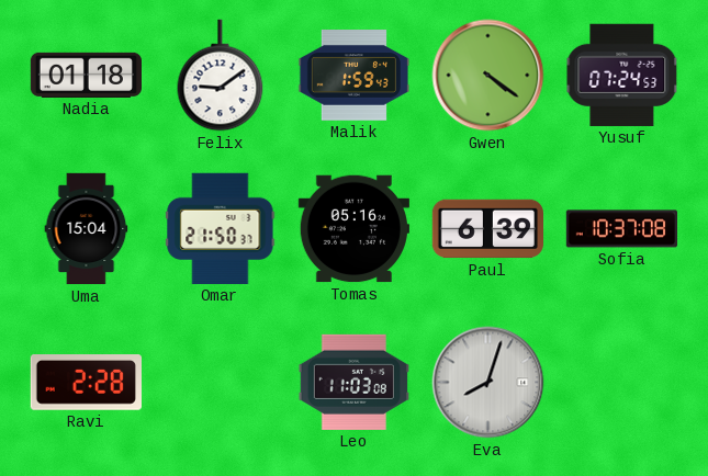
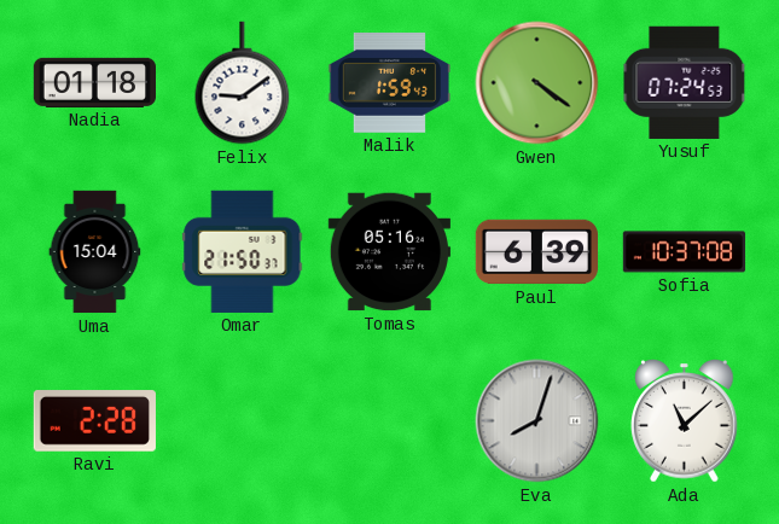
Leo: 11:03 -> none (353, 382)
Ada: none -> 11:08 (685, 421)
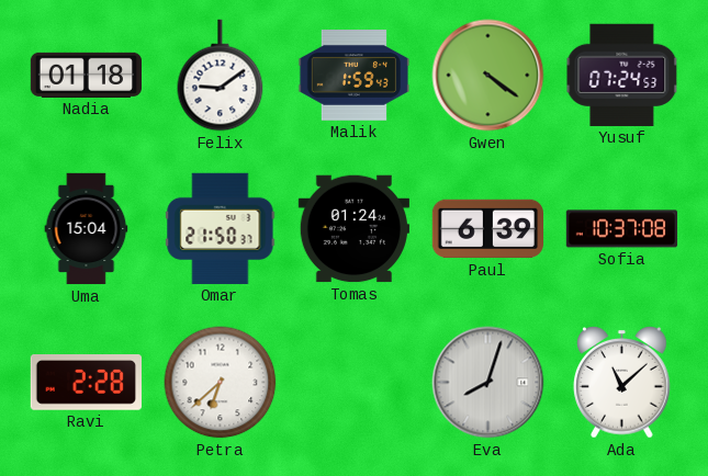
Tomas: 05:16 -> 01:24 (353, 229)
Petra: none -> 6:38 (221, 383)
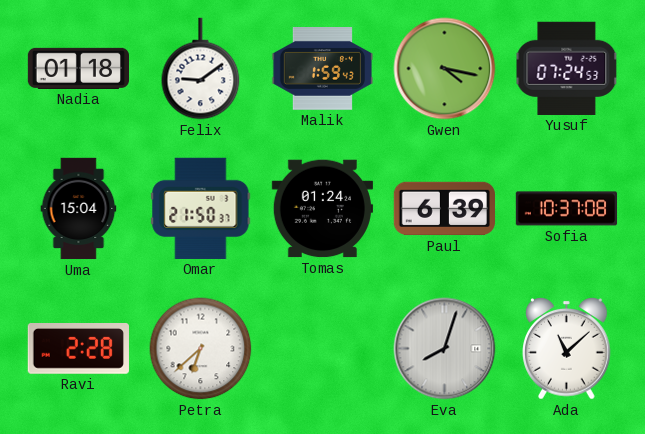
Gwen: 4:21 -> 4:17 (445, 69)
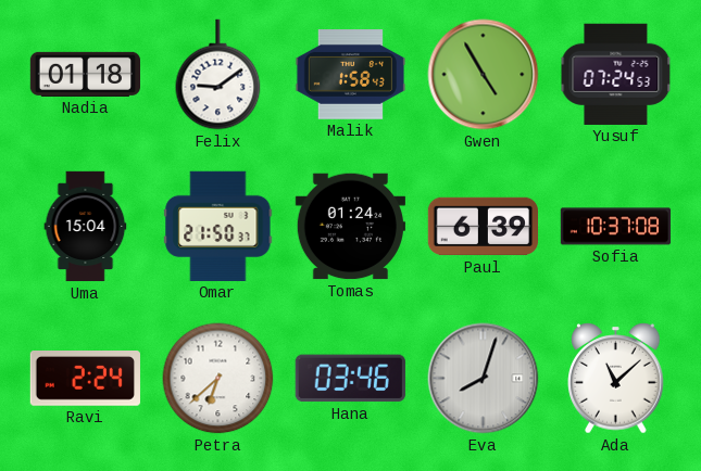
Malik: 1:59 -> 1:58 (350, 75)
Gwen: 4:17 -> 4:55 (484, 75)
Ravi: 2:28 -> 2:24 (85, 379)
Hana: none -> 03:46 (350, 379)
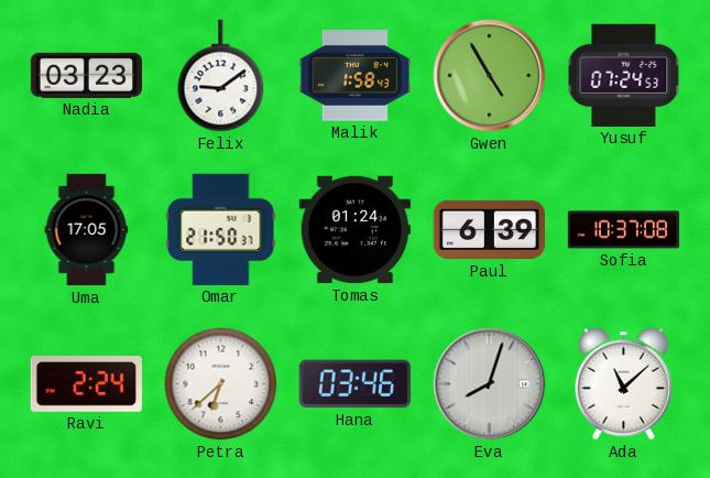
Nadia: 01:18 -> 03:23 (87, 75)
Uma: 15:04 -> 17:05 (87, 230)
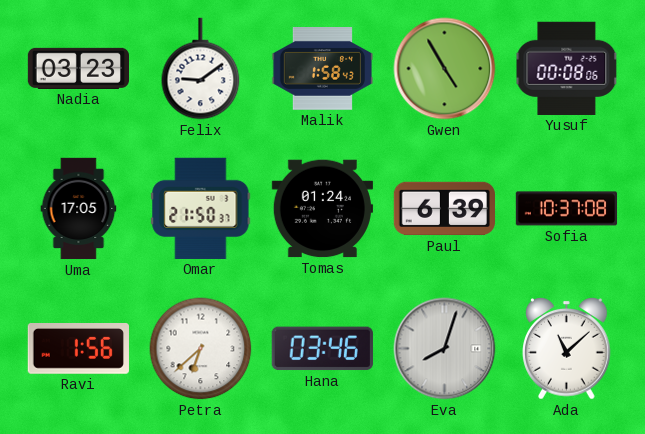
Yusuf: 07:24 -> 00:08 (567, 68)
Ravi: 2:24 -> 1:56 (78, 349)
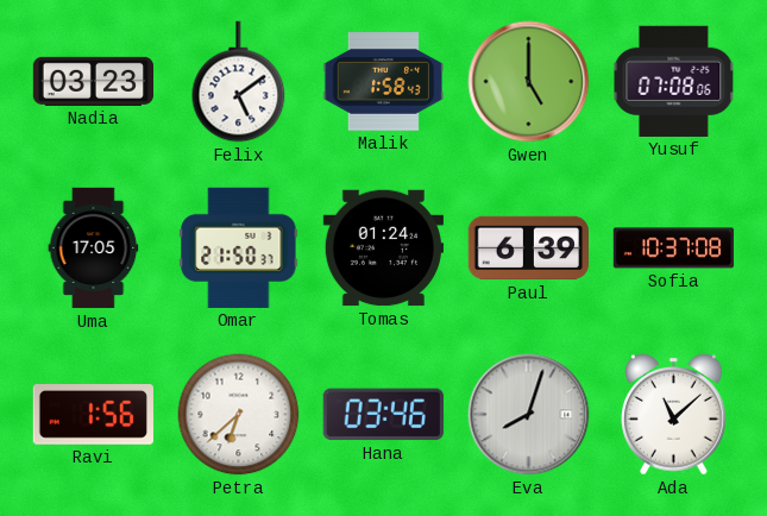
Felix: 9:09 -> 5:09 (239, 82)
Gwen: 4:55 -> 5:00 (529, 82)
Yusuf: 00:08 -> 07:08 (674, 81)
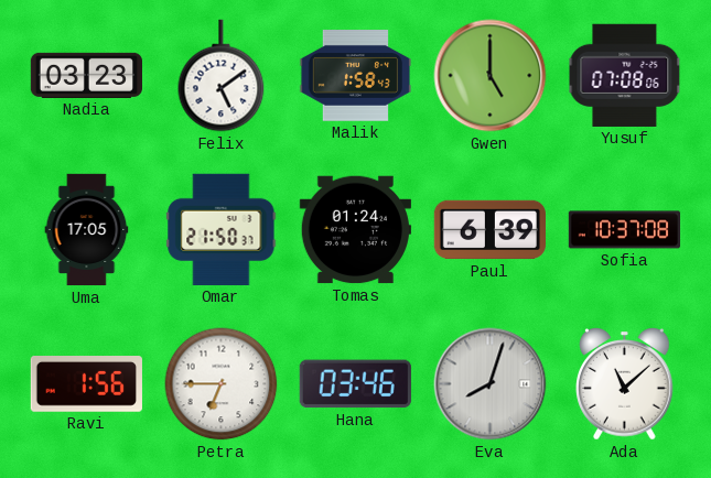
Petra: 6:38 -> 6:45 (222, 384)
